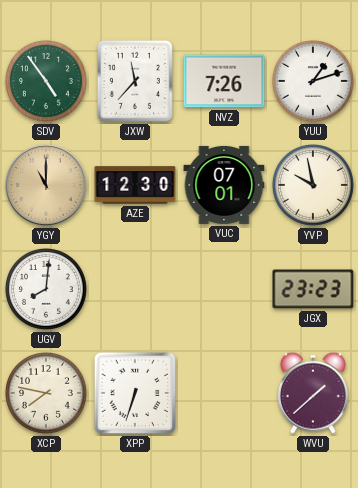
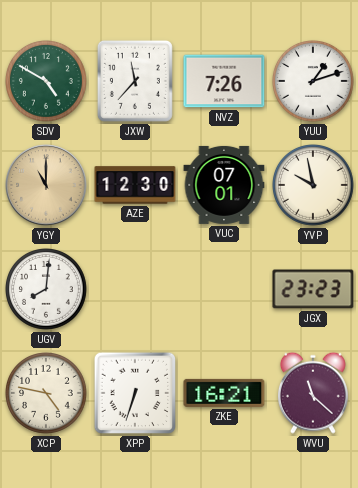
SDV: 4:54 -> 4:50 (47, 82)
XCP: 7:47 -> 4:47 (47, 394)
ZKE: none -> 16:21 (224, 393)
WVU: 1:38 -> 11:22 (313, 393)
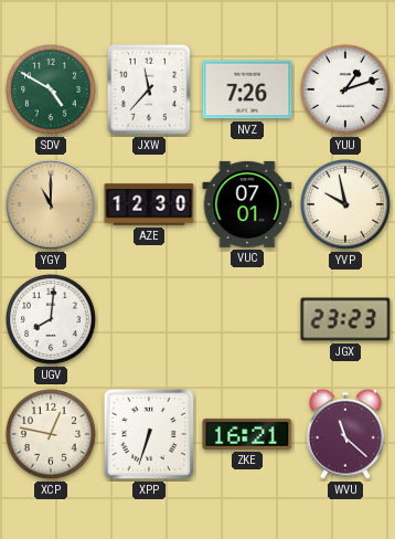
XCP: 4:47 -> 12:47 (52, 435)
